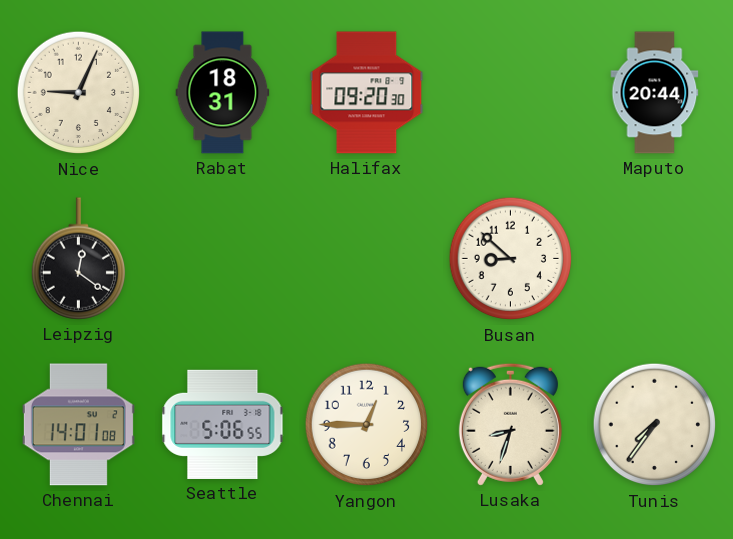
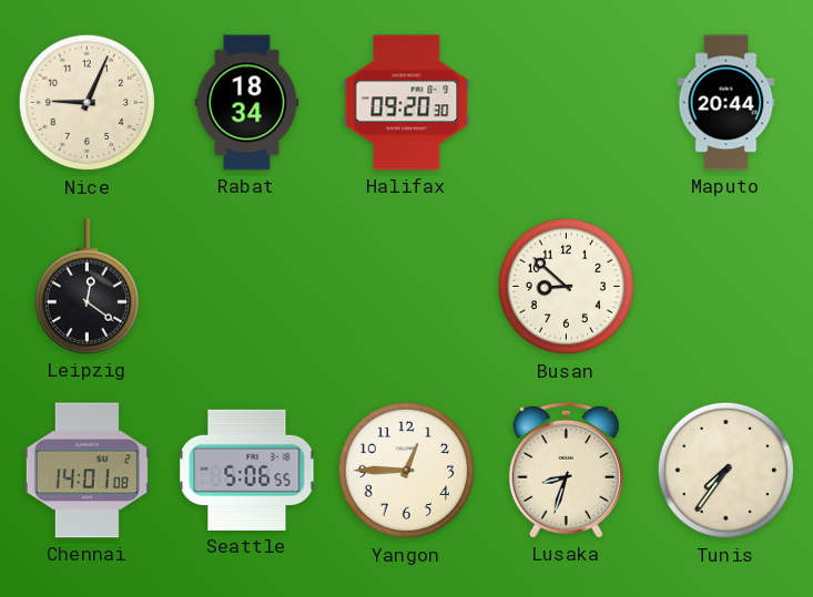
Rabat: 18:31 -> 18:34 (247, 103)
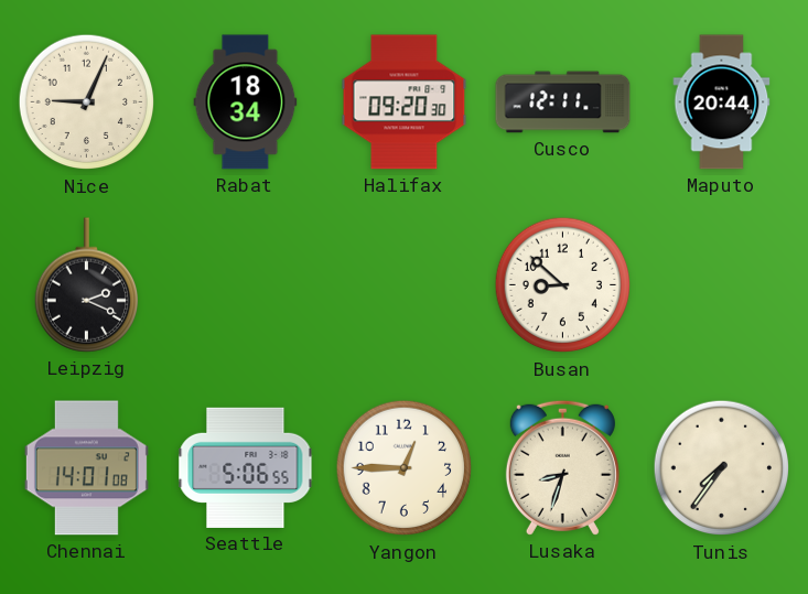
Cusco: none -> 12:11 (563, 102)
Leipzig: 12:21 -> 2:19 (86, 285)
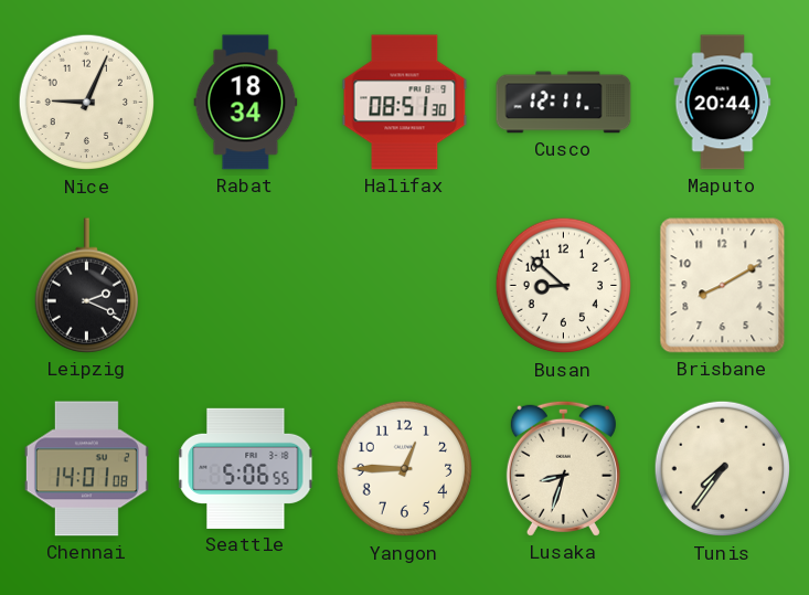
Halifax: 09:20 -> 08:51 (405, 103)
Brisbane: none -> 8:10 (723, 286)
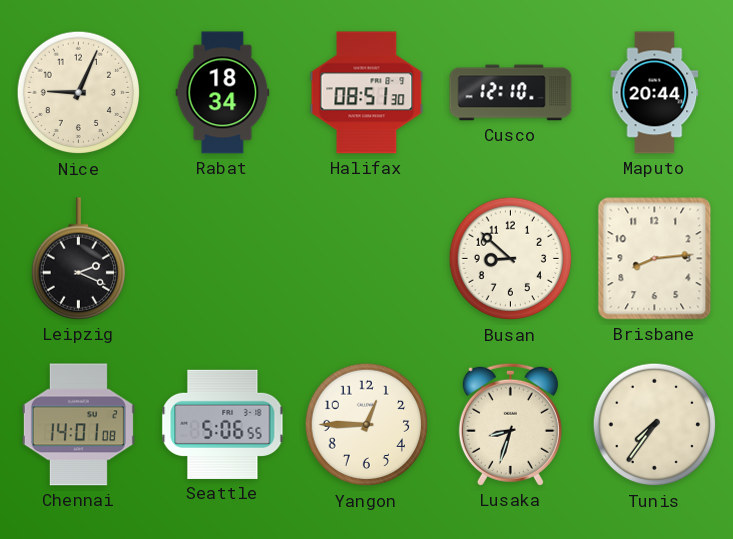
Cusco: 12:11 -> 12:10 (511, 93)
Brisbane: 8:10 -> 8:14 (655, 259)
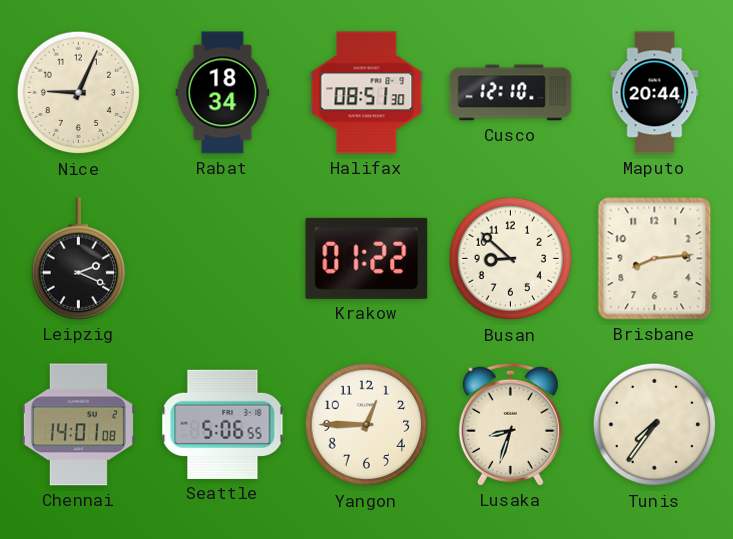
Krakow: none -> 01:22 (367, 258)
